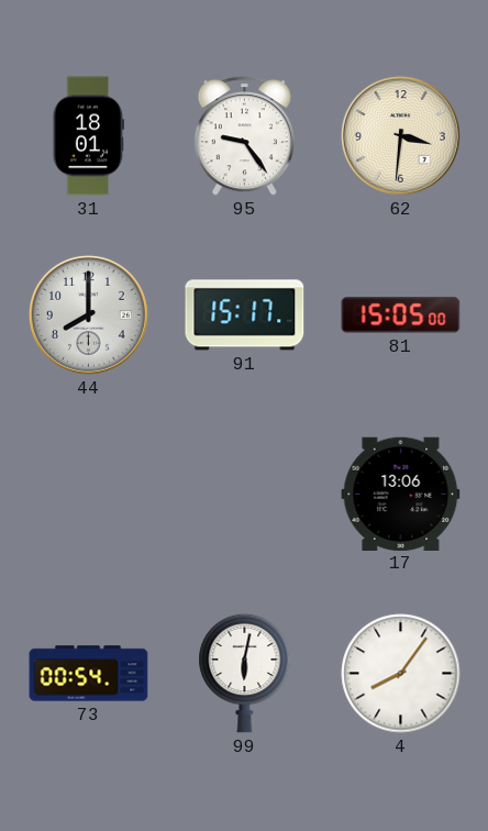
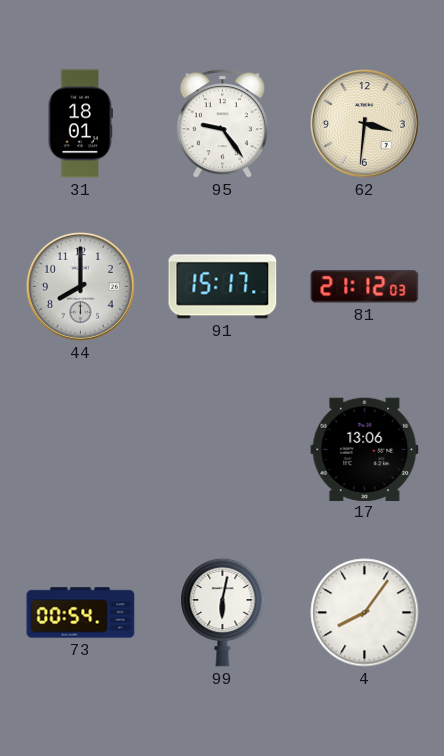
81: 15:05 -> 21:12 (365, 287)
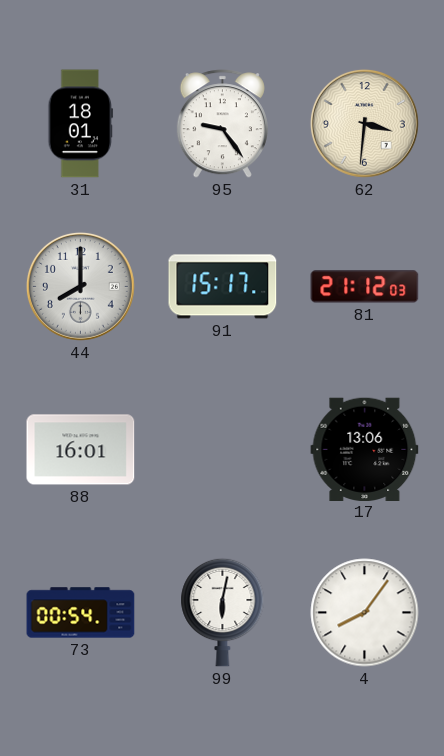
88: none -> 16:01 (81, 450)
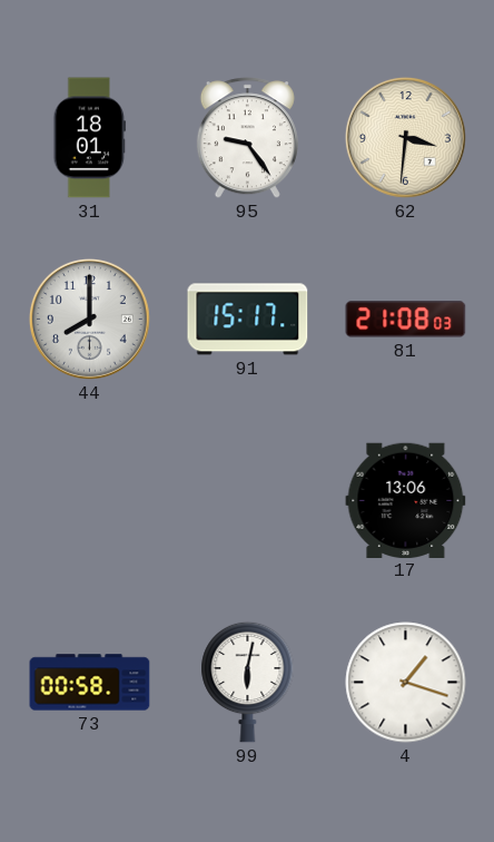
81: 21:12 -> 21:08 (406, 320)
88: 16:01 -> none (81, 450)
73: 00:54 -> 00:58 (90, 683)
4: 8:06 -> 1:18 (406, 683)
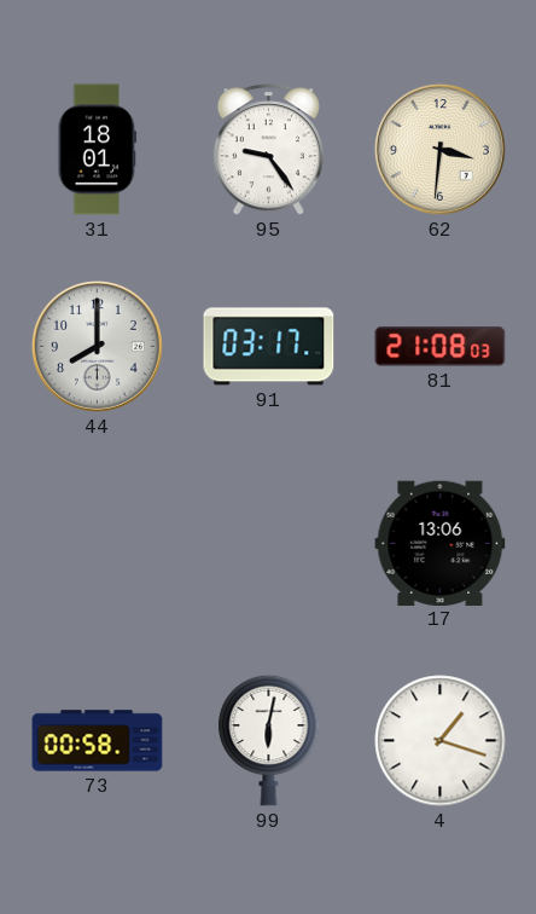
91: 15:17 -> 03:17 (269, 347)
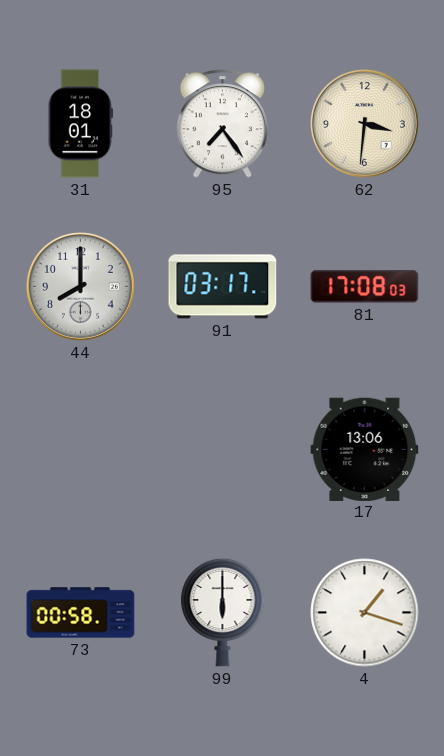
95: 9:24 -> 7:24 (222, 124)
81: 21:08 -> 17:08 (365, 287)
99: 6:02 -> 6:00 (223, 612)
